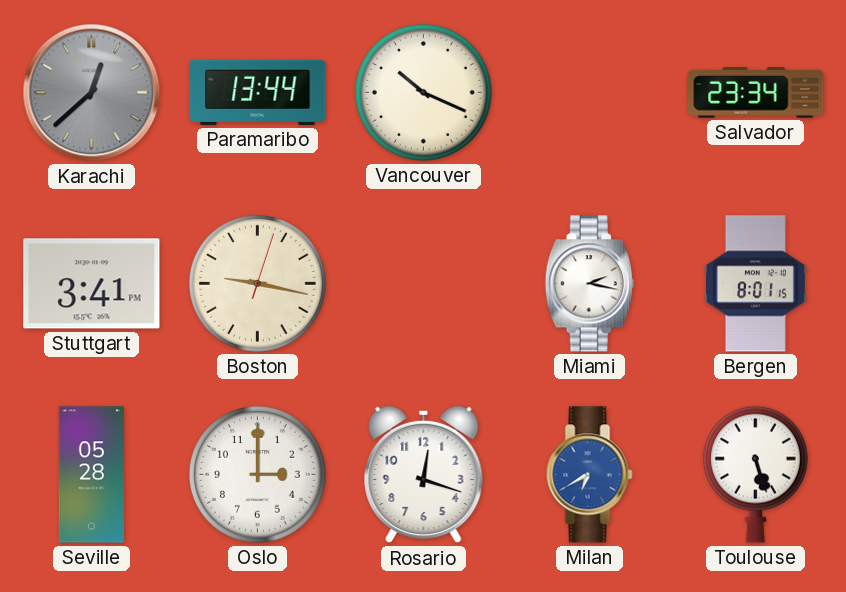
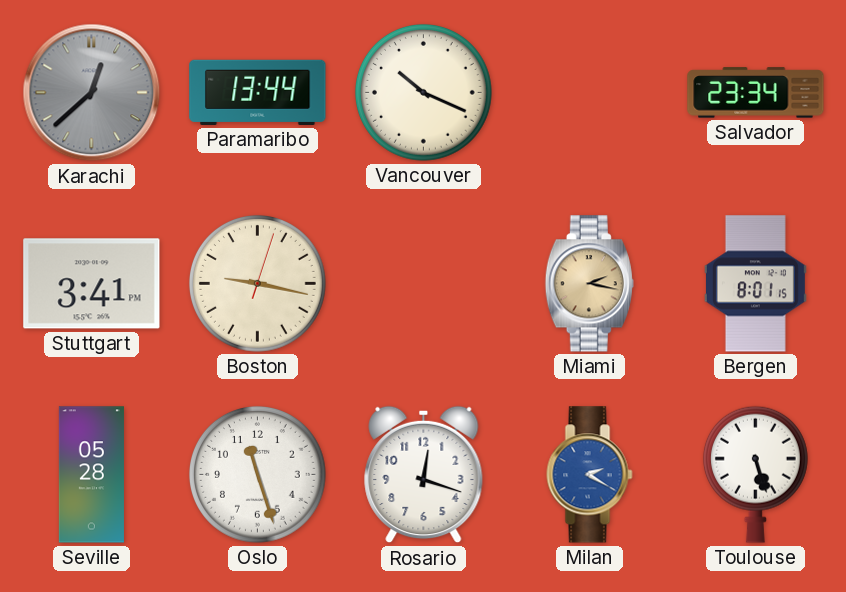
Miami dial: white -> champagne (589, 284)
Oslo: 3:00 -> 11:27 (257, 474)
Milan: 6:40 -> 2:20 (590, 475)
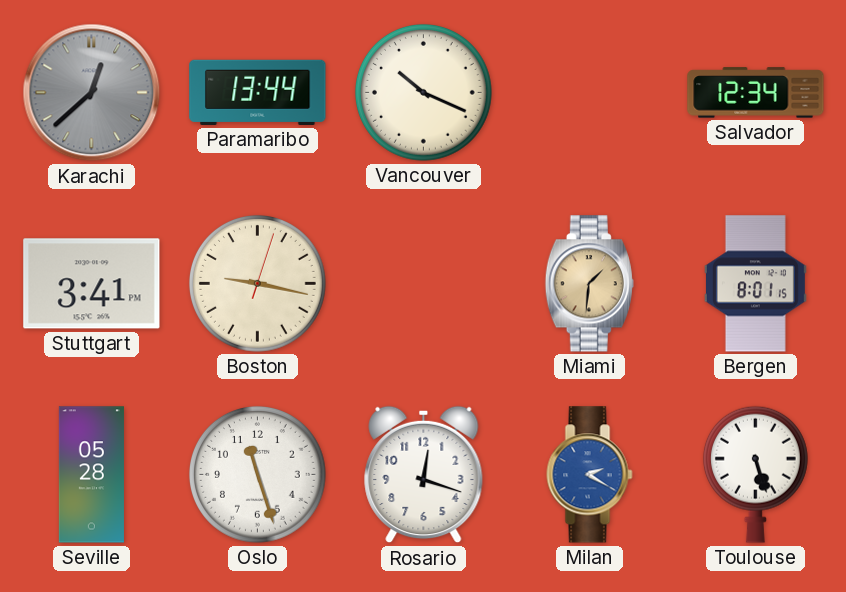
Salvador: 23:34 -> 12:34 (756, 93)
Miami: 2:17 -> 1:31 (589, 284)
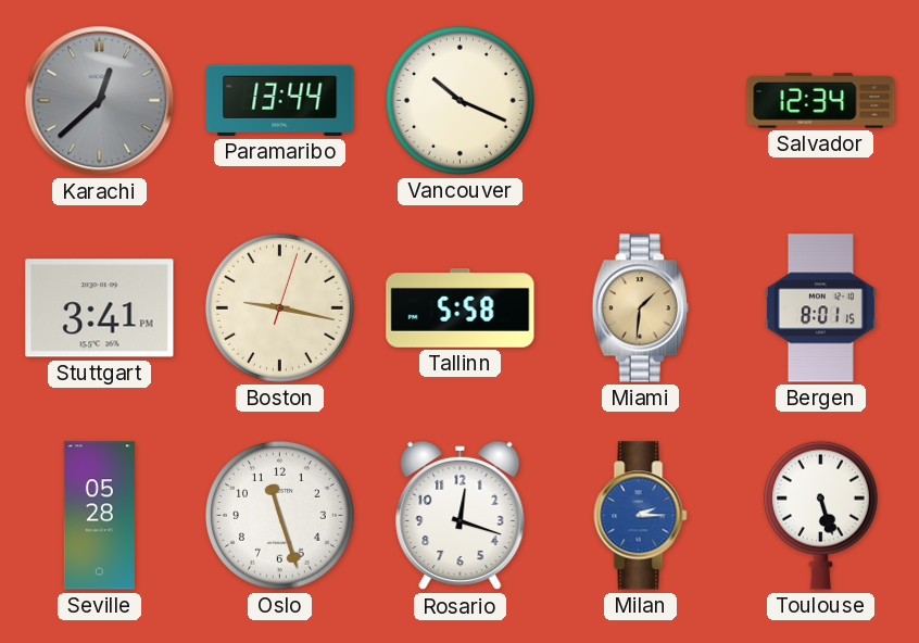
Tallinn: none -> 5:58 (461, 308)
Milan: 2:20 -> 2:15 (641, 516)
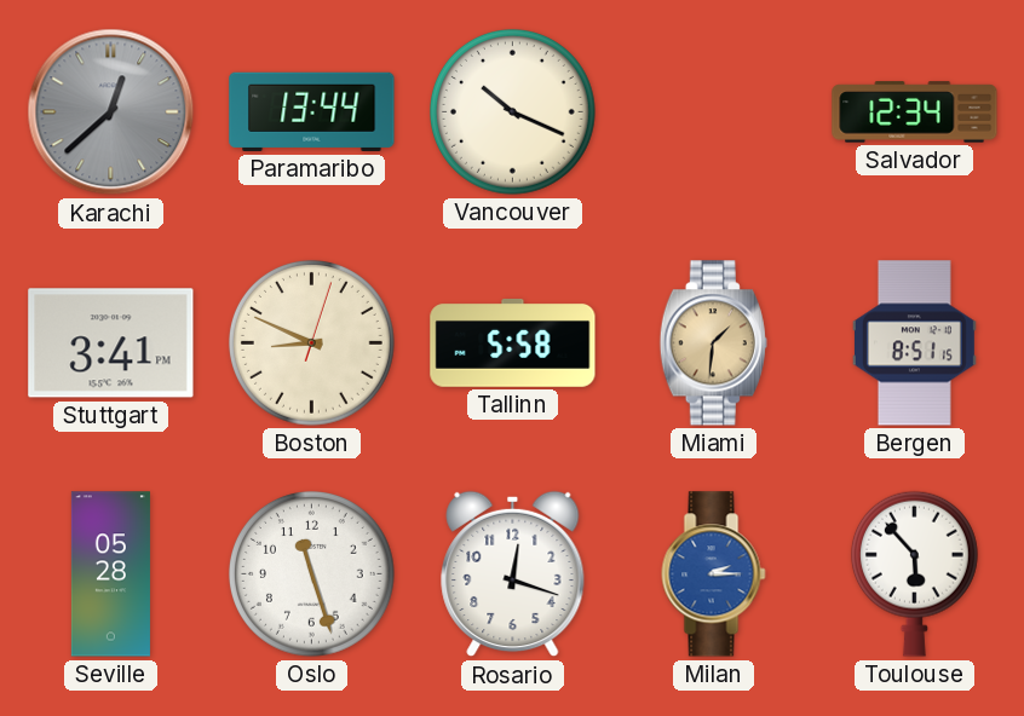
Boston: 9:17 -> 8:49 (311, 342)
Bergen: 8:01 -> 8:51 (914, 343)
Toulouse: 5:27 -> 5:53 (914, 573)
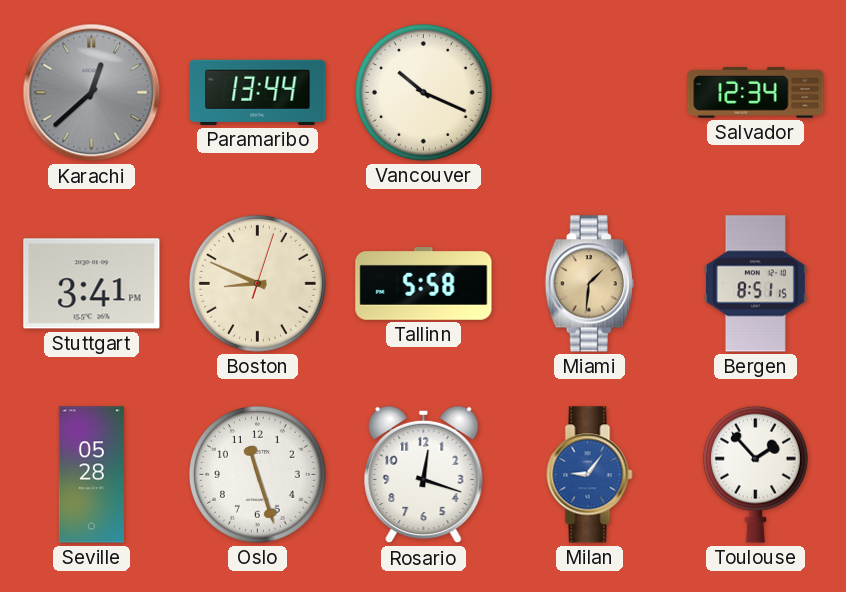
Milan: 2:15 -> 9:06 (590, 475)
Toulouse: 5:53 -> 1:53 (755, 474)
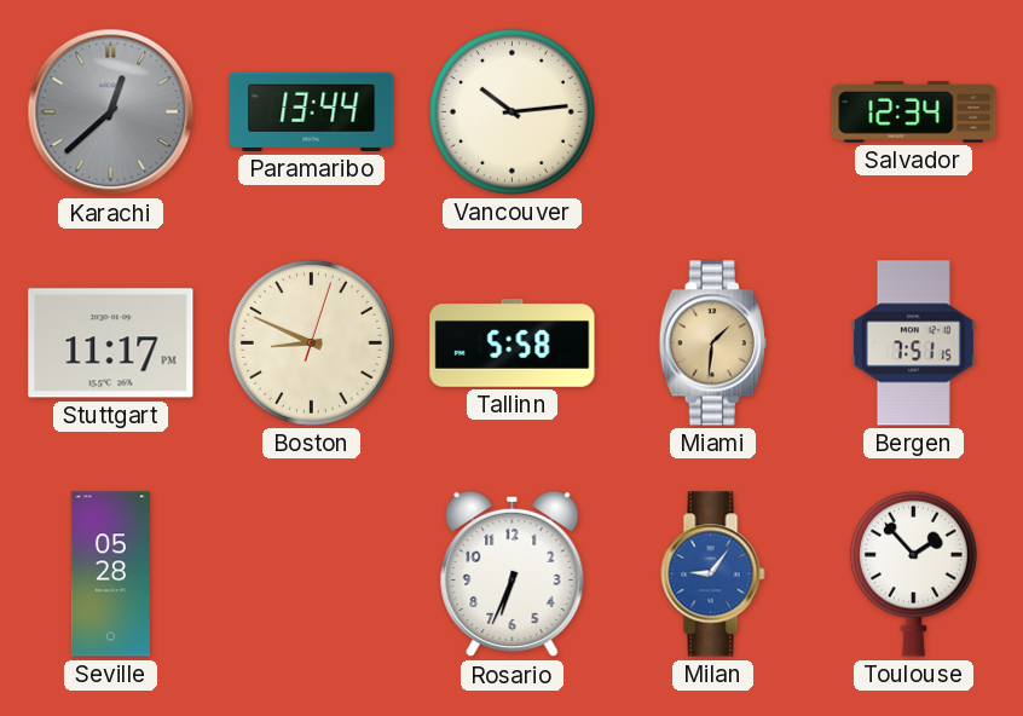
Vancouver: 10:19 -> 10:14 (511, 111)
Stuttgart: 3:41 -> 11:17 (111, 343)
Bergen: 8:51 -> 7:51 (913, 343)
Oslo: 11:27 -> none (257, 474)
Rosario: 12:18 -> 6:34 (513, 574)
